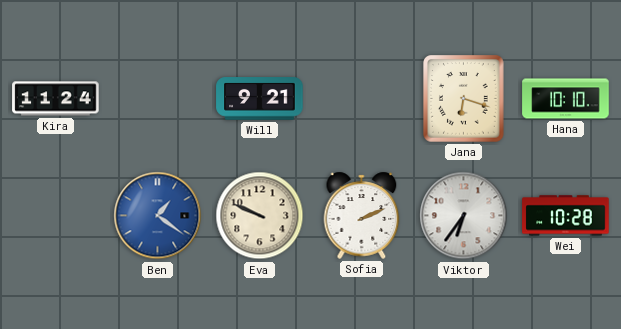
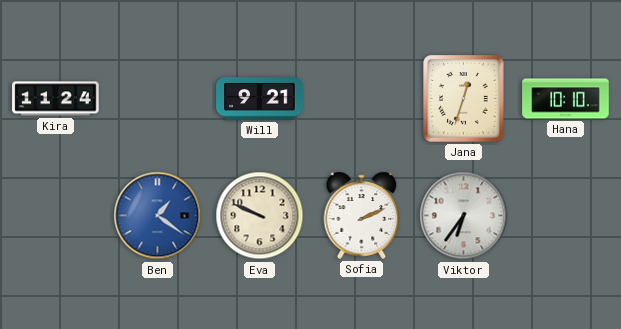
Jana: 6:18 -> 12:33 (464, 99)
Wei: 10:28 -> none (566, 216)
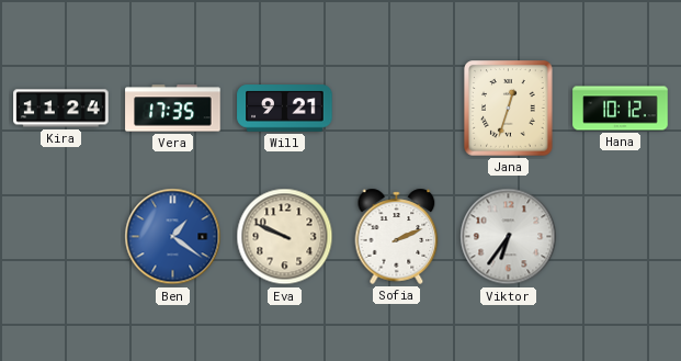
Vera: none -> 17:35 (173, 109)
Hana: 10:10 -> 10:12 (621, 109)
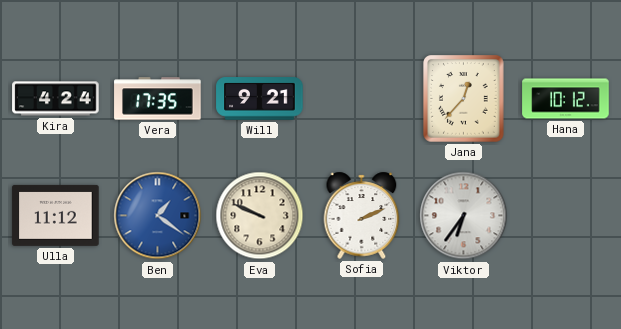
Kira: 11:24 -> 4:24 (56, 99)
Jana: 12:33 -> 12:37 (464, 99)
Ulla: none -> 11:12 (56, 215)
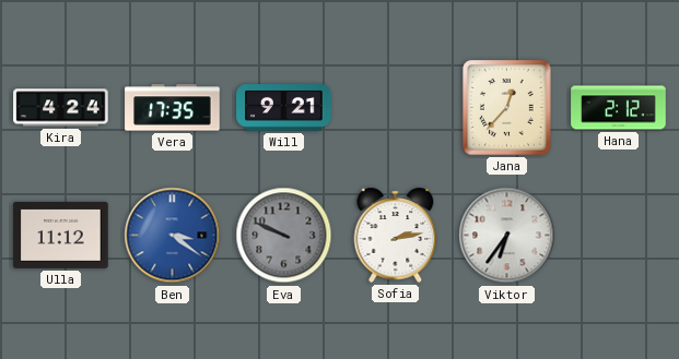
Hana: 10:12 -> 2:12 (619, 108)
Ben: 1:21 -> 3:21 (173, 236)
Eva dial: cream -> grey (284, 236)
Sofia: 2:11 -> 2:13 (396, 235)
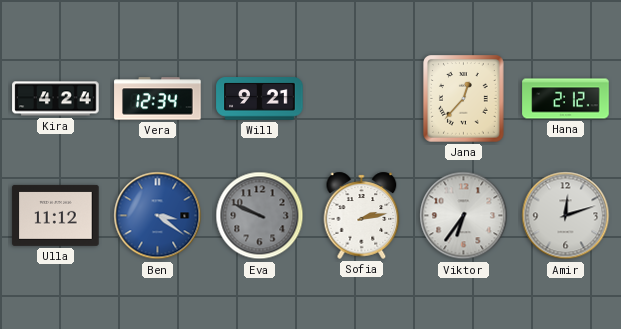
Vera: 17:35 -> 12:34 (158, 99)
Amir: none -> 12:12 (566, 216)
